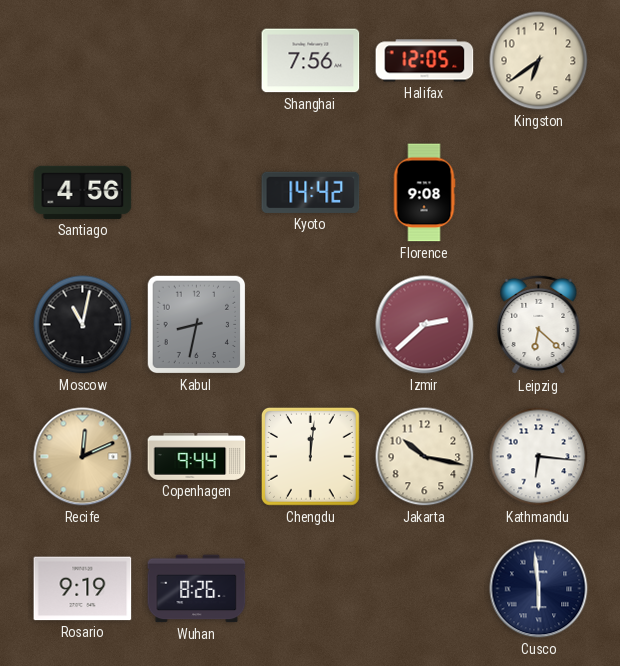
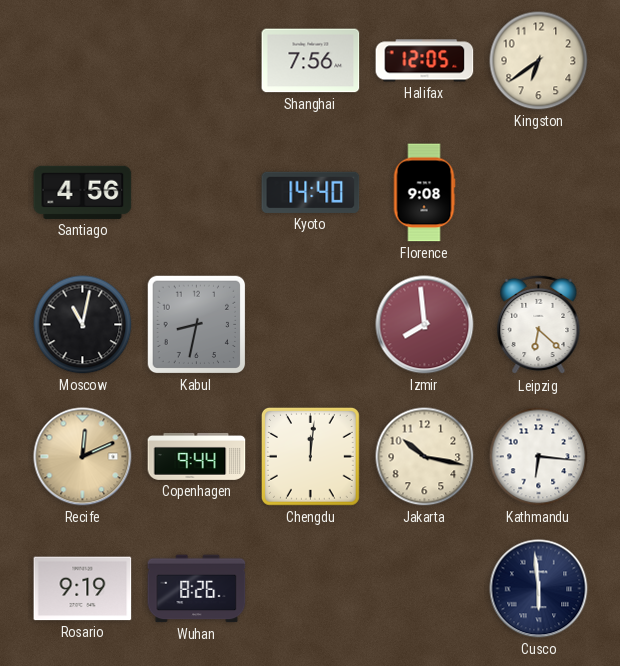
Kyoto: 14:42 -> 14:40 (311, 192)
Izmir: 2:38 -> 7:59 (425, 325)
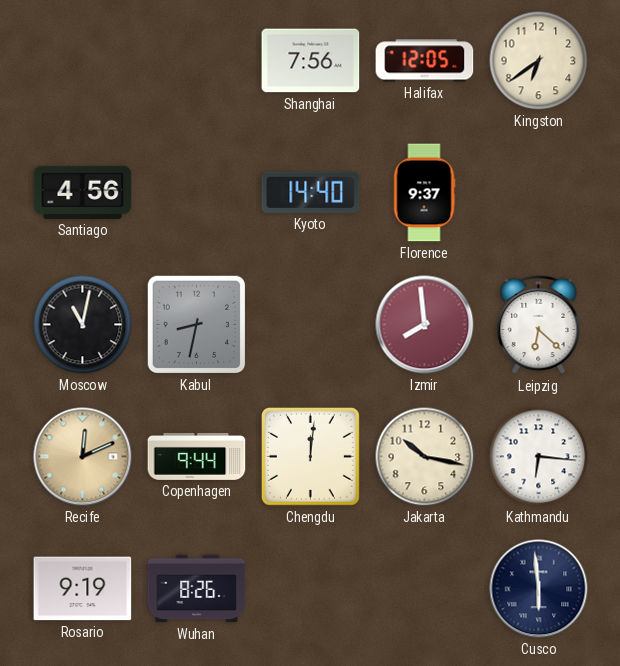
Florence: 9:08 -> 9:37 (424, 193)
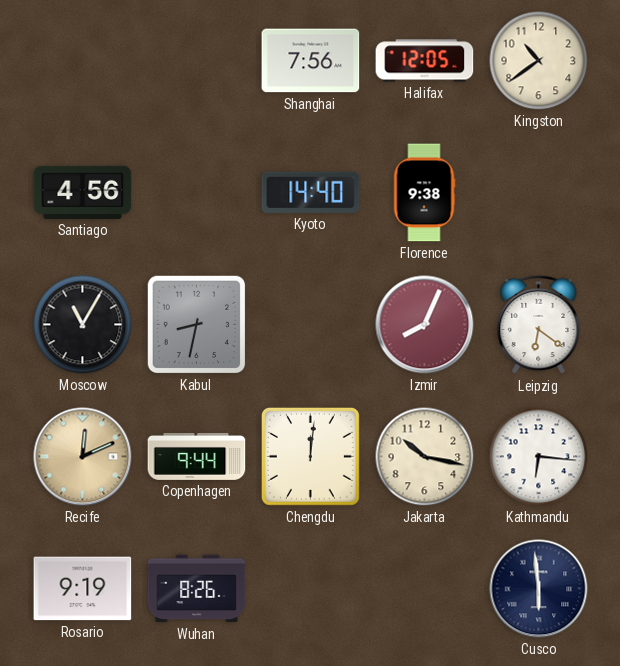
Kingston: 6:39 -> 10:39 (539, 61)
Florence: 9:37 -> 9:38 (424, 193)
Moscow: 11:02 -> 11:05 (83, 325)
Izmir: 7:59 -> 8:04 (425, 325)
Leipzig: 6:22 -> 6:21 (539, 325)
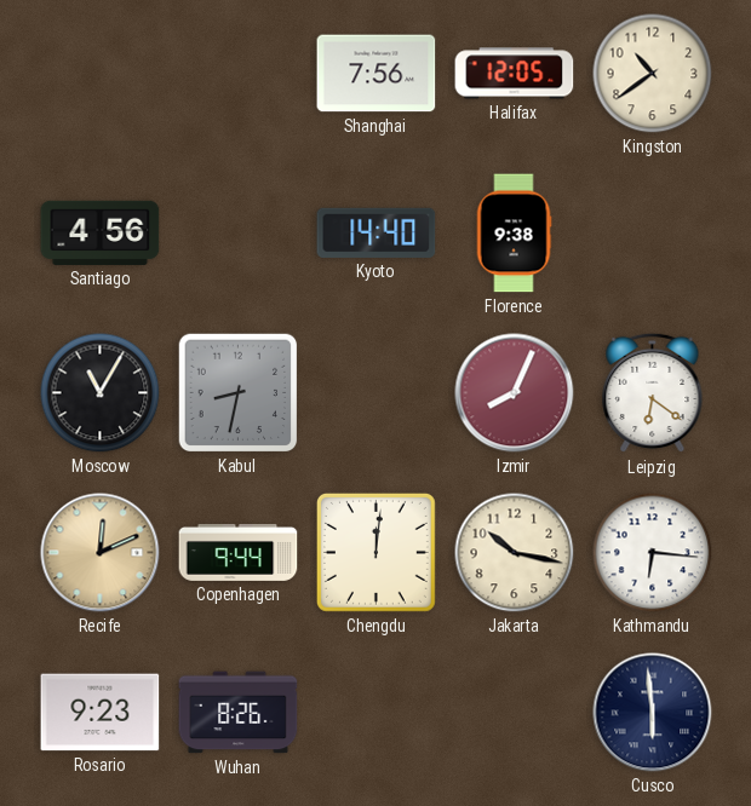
Rosario: 9:19 -> 9:23 (101, 713)
